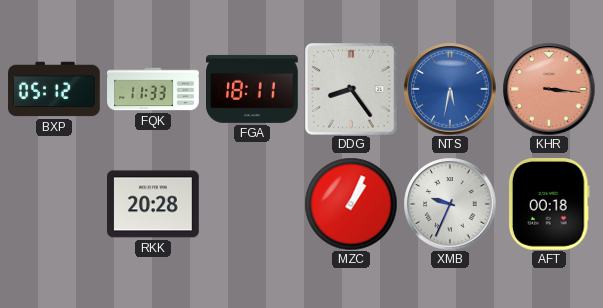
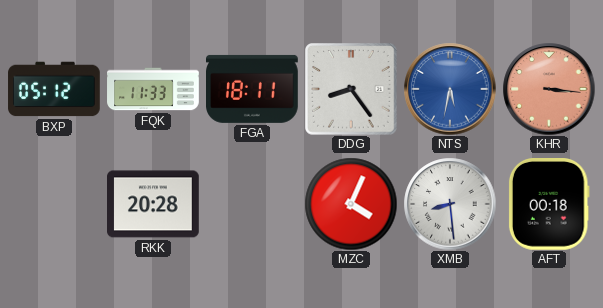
MZC: 1:04 -> 4:04 (351, 204)
XMB: 9:34 -> 8:29 (450, 204)
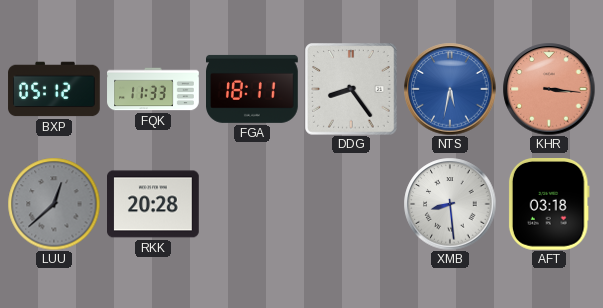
LUU: none -> 12:38 (54, 204)
MZC: 4:04 -> none (351, 204)
AFT: 00:18 -> 03:18 (549, 205)
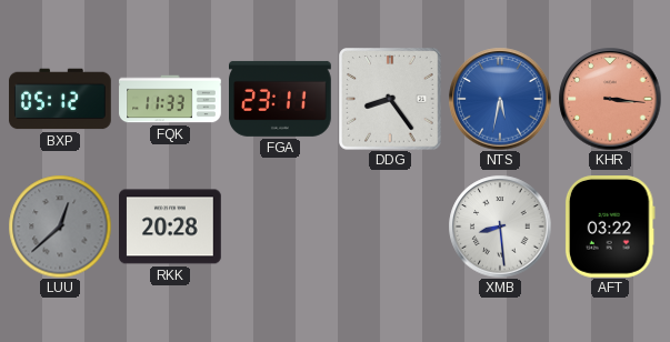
FGA: 18:11 -> 23:11 (281, 99)
AFT: 03:18 -> 03:22 (610, 228)
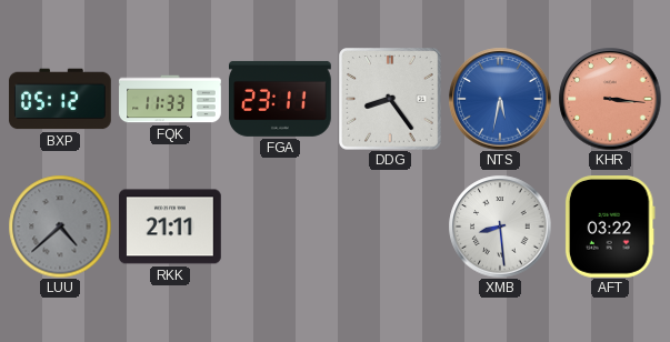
LUU: 12:38 -> 4:38 (60, 227)
RKK: 20:28 -> 21:11 (171, 227)
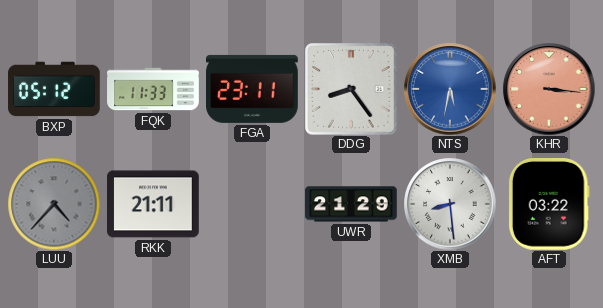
LUU: 4:38 -> 4:37 (54, 204)
UWR: none -> 21:29 (351, 204)
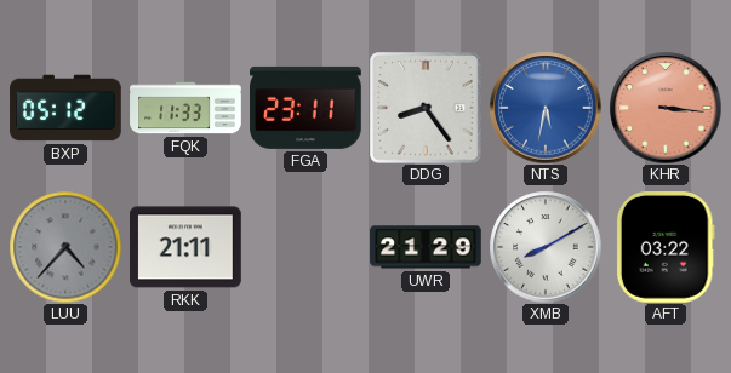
XMB: 8:29 -> 8:10 (546, 247)
